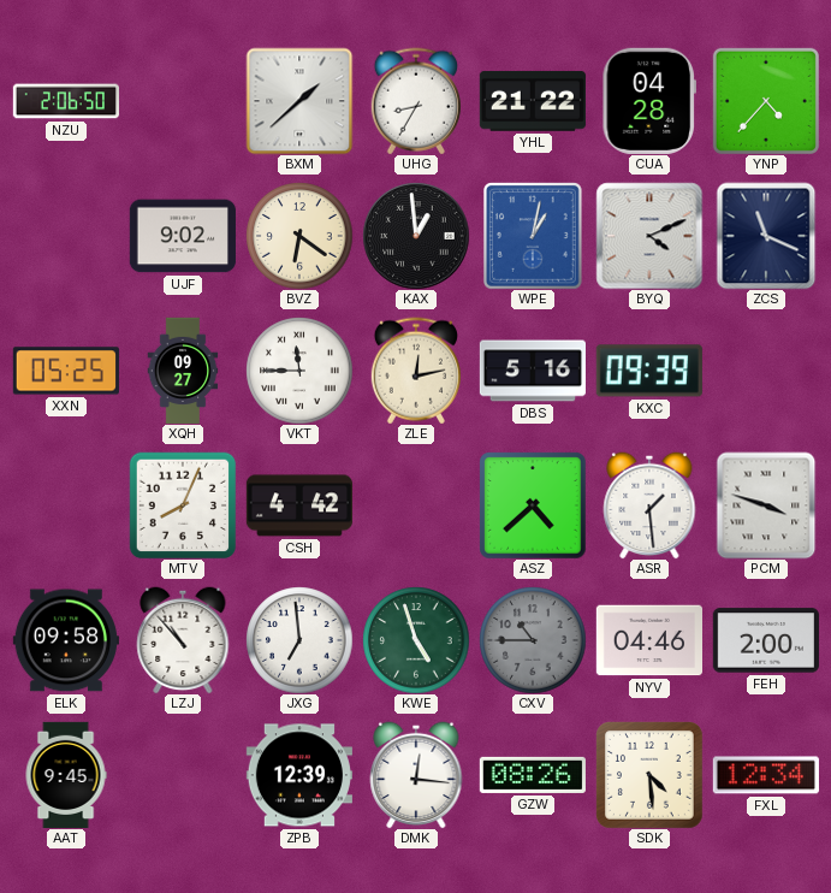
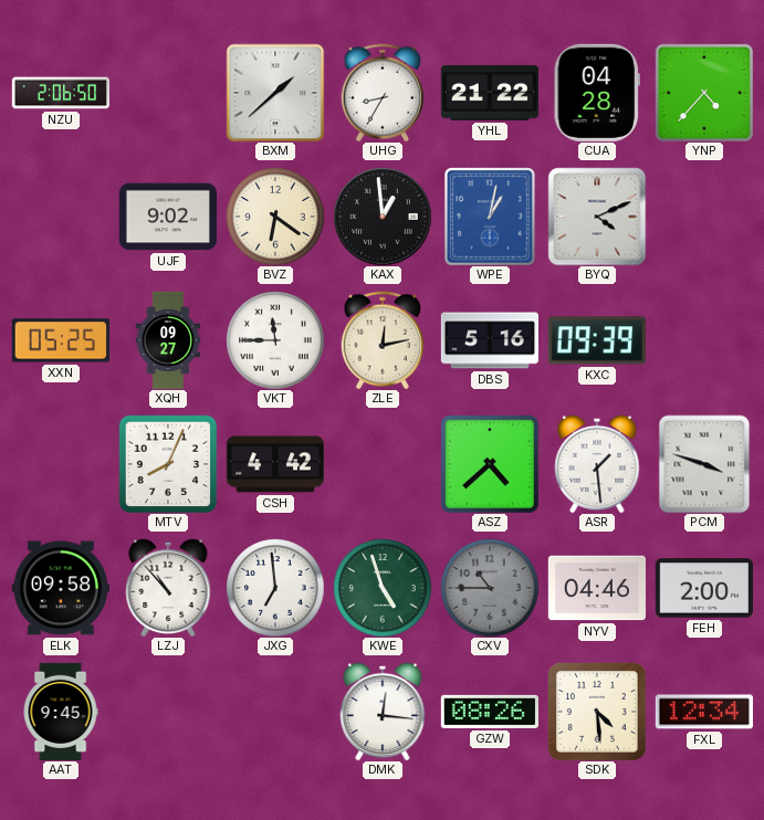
ZCS: 11:19 -> none (766, 236)
ZPB: 12:39 -> none (298, 775)
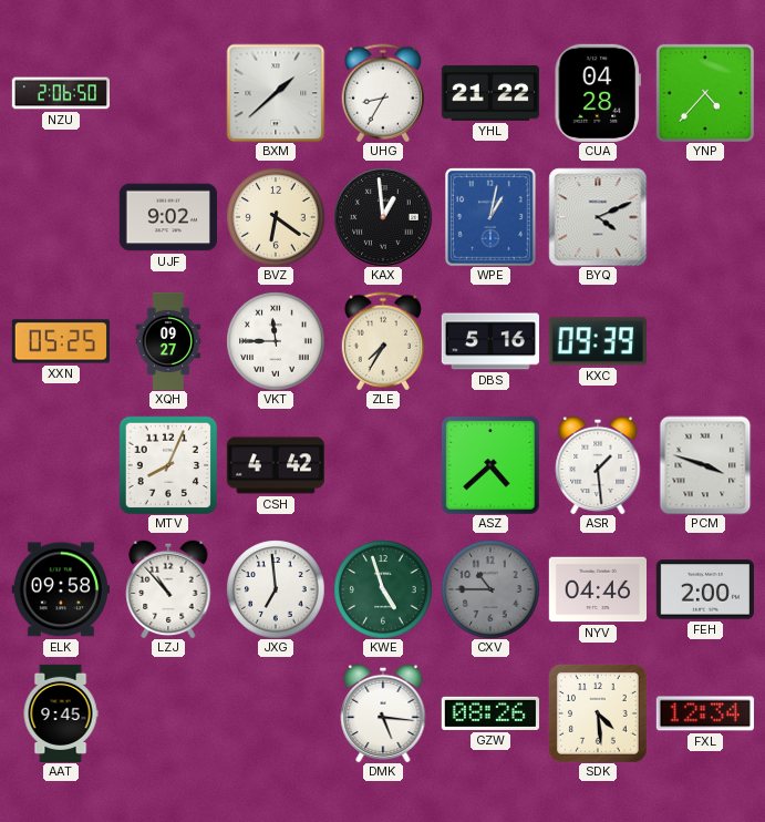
ZLE: 12:13 -> 7:35 (382, 341)
DMK: 12:16 -> 5:16 (383, 713)
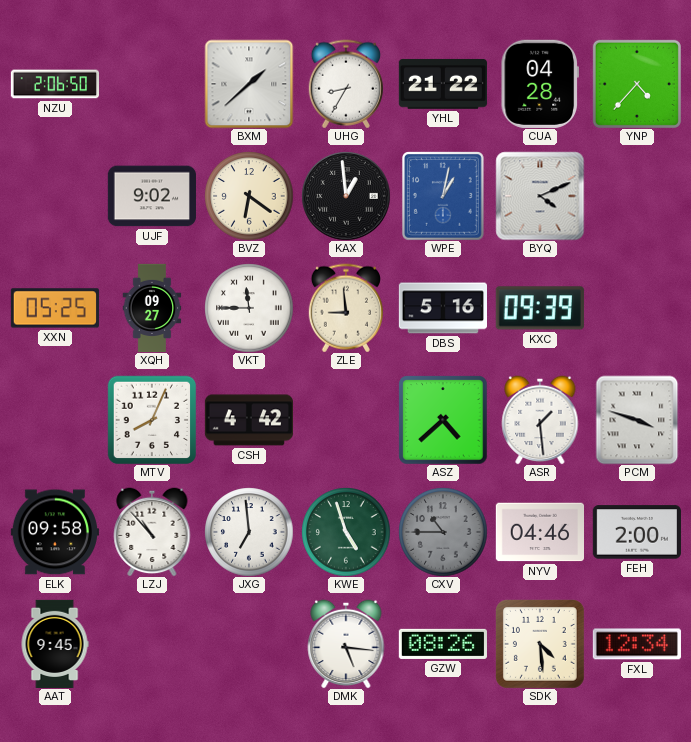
ZLE: 7:35 -> 8:59 (345, 308)
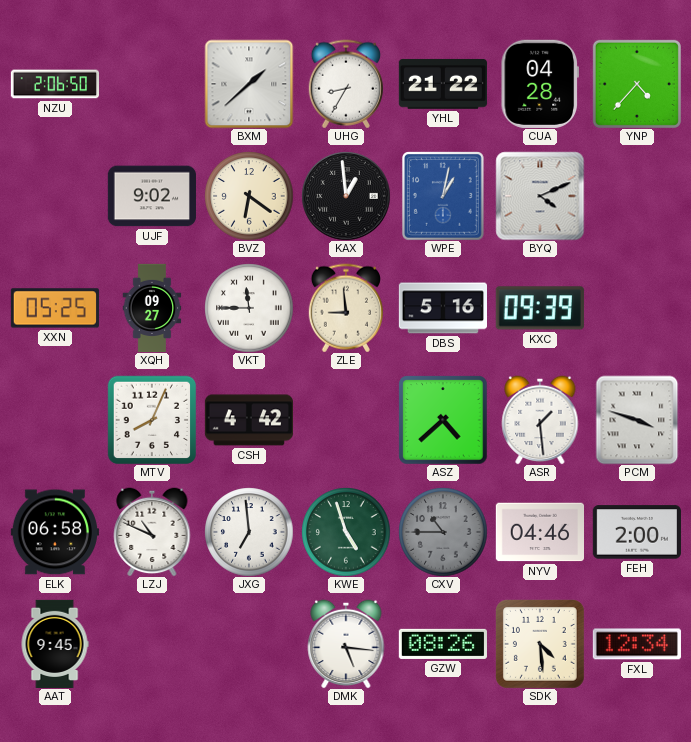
ELK: 09:58 -> 06:58 (55, 532)
LZJ: 10:53 -> 10:49 (152, 532)
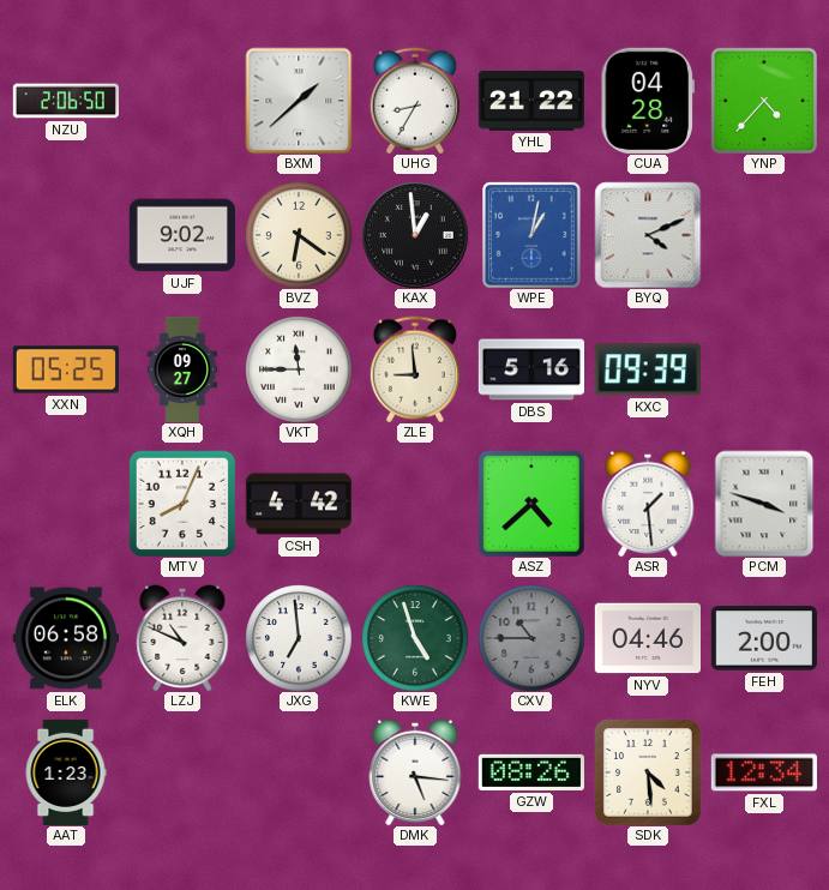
AAT: 9:45 -> 1:23 (66, 771)
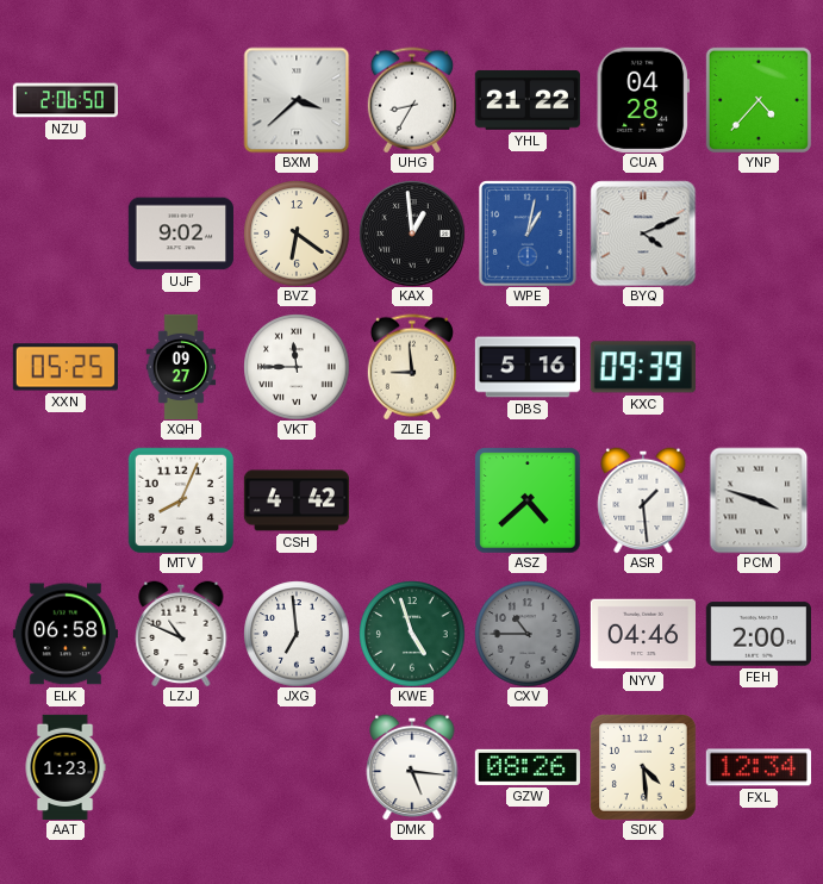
BXM: 1:38 -> 3:38 (297, 100)
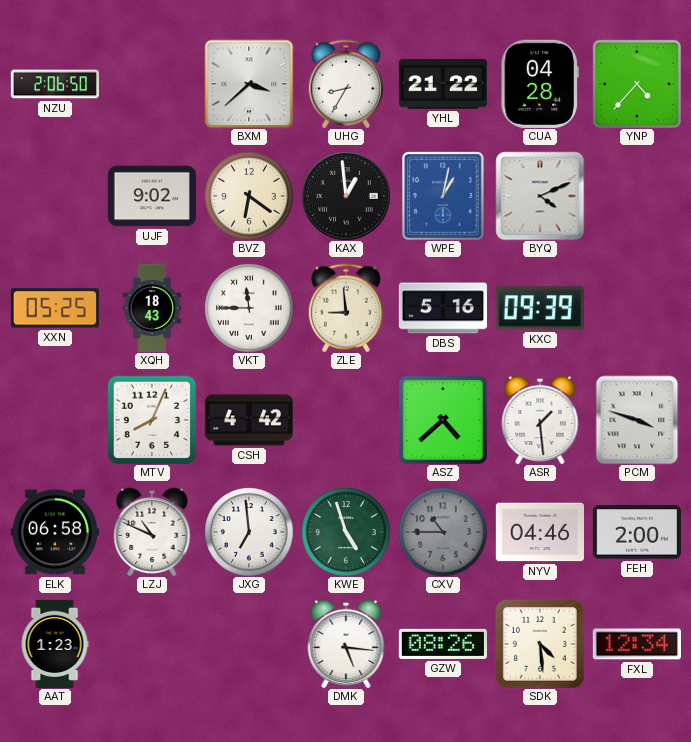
XQH: 09:27 -> 18:43 (152, 307)
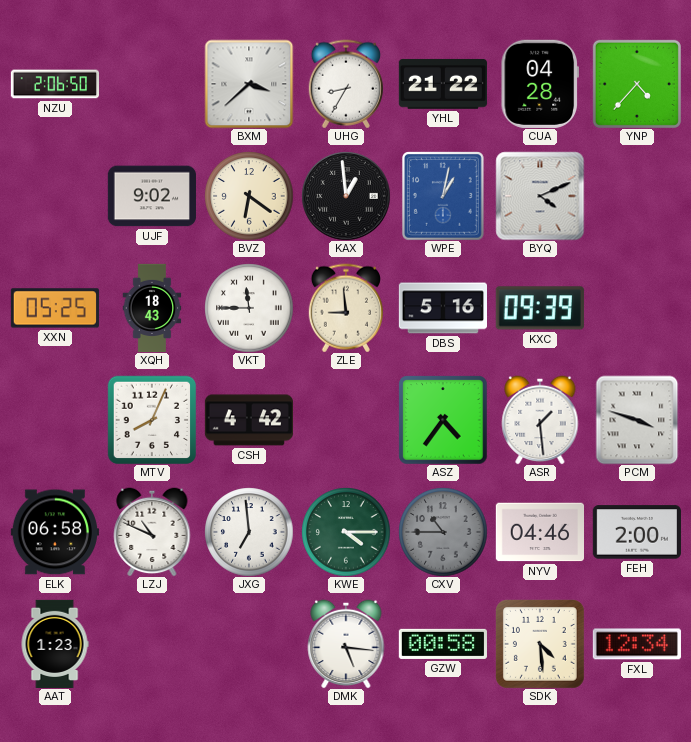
ASZ: 4:38 -> 4:36 (443, 420)
KWE: 4:57 -> 4:15 (346, 532)
GZW: 08:26 -> 00:58 (443, 644)
